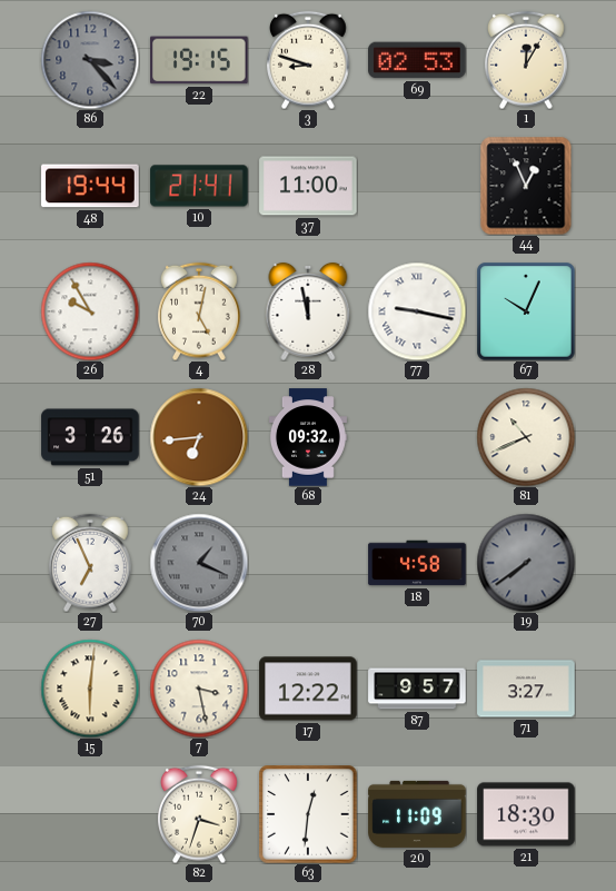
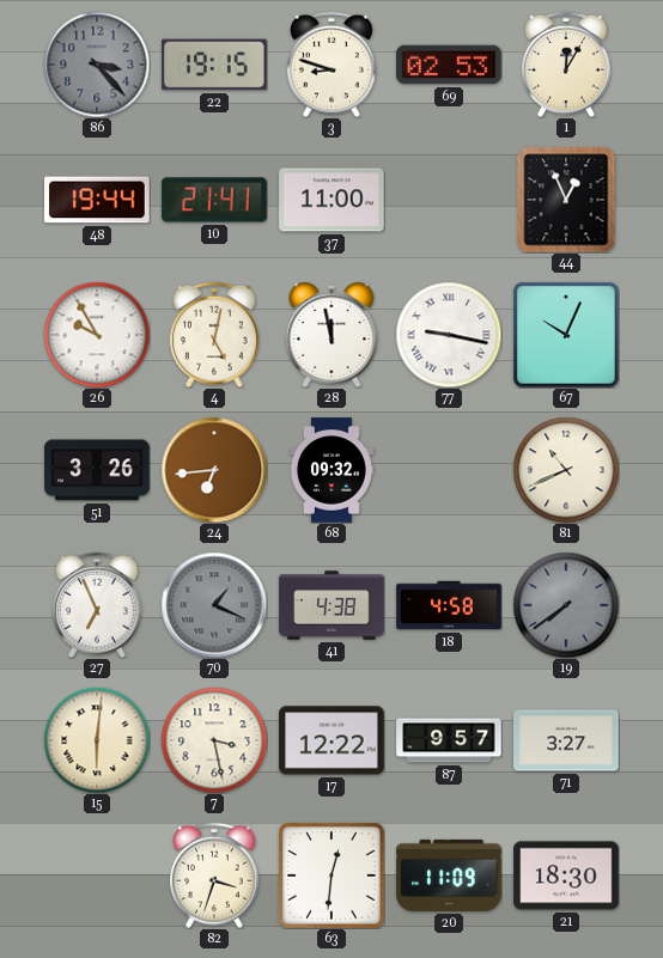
41: none -> 4:38 (331, 605)
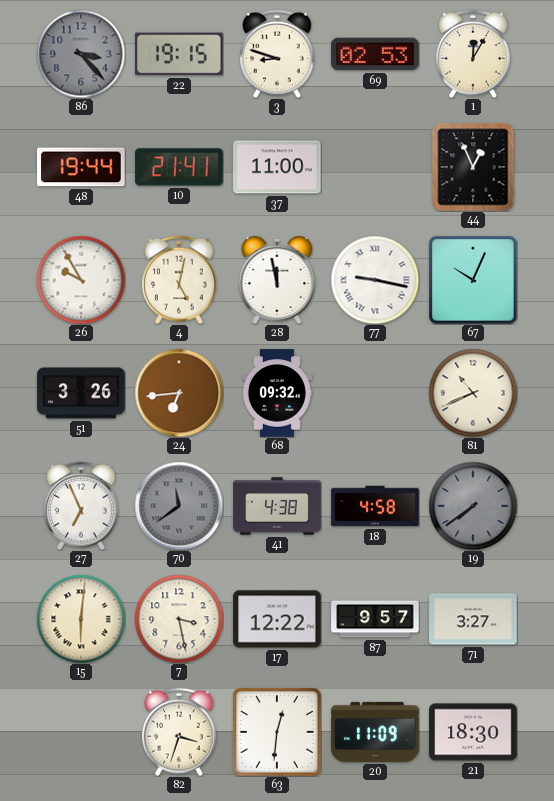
70: 1:19 -> 11:39 (179, 506)
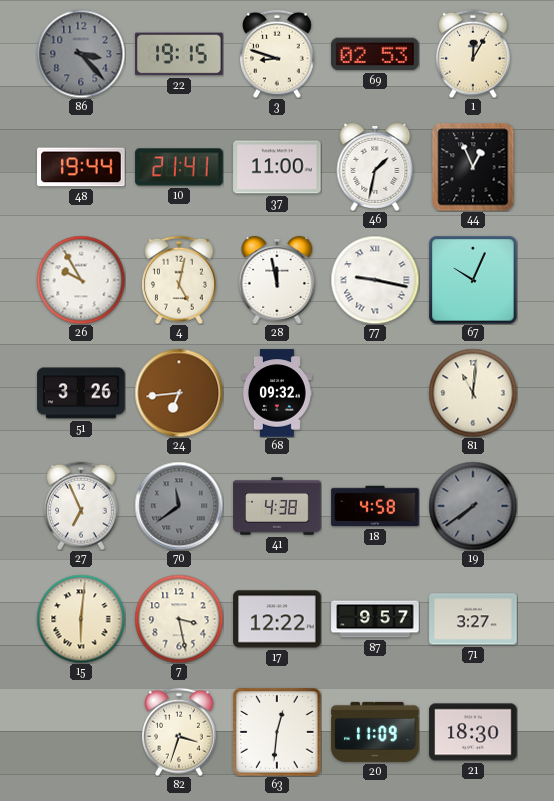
46: none -> 1:32 (375, 167)
81: 10:41 -> 11:01 (473, 393)
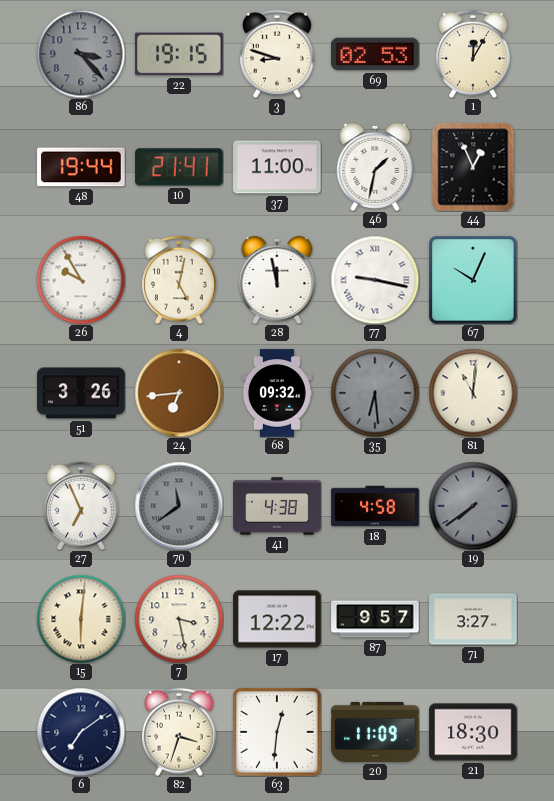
35: none -> 6:29 (375, 393)
6: none -> 7:09 (81, 732)
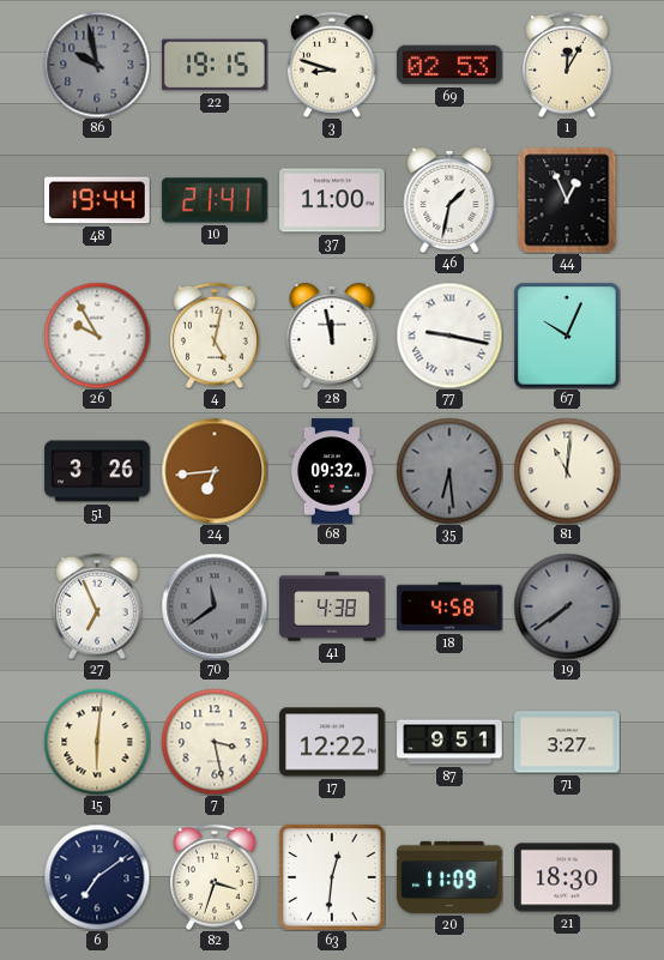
86: 3:23 -> 9:58 (97, 65)
87: 9:57 -> 9:51 (449, 742)
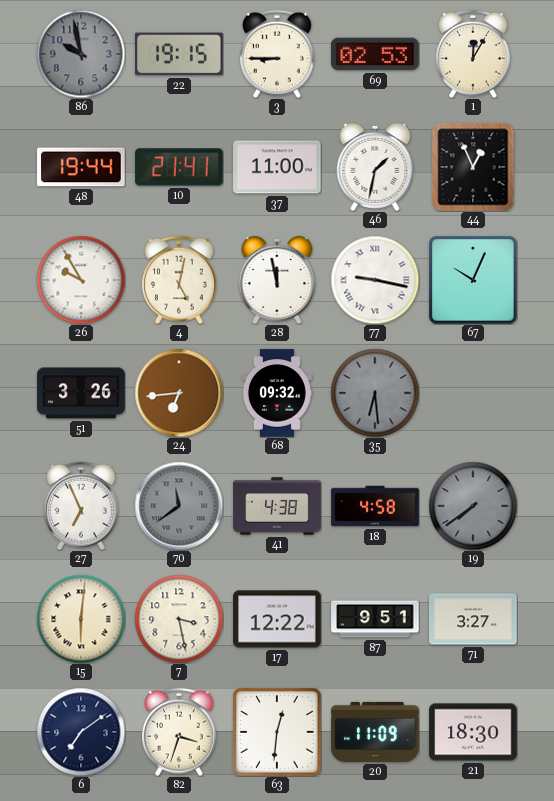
3: 8:48 -> 8:45 (278, 54)
81: 11:01 -> none (567, 471)
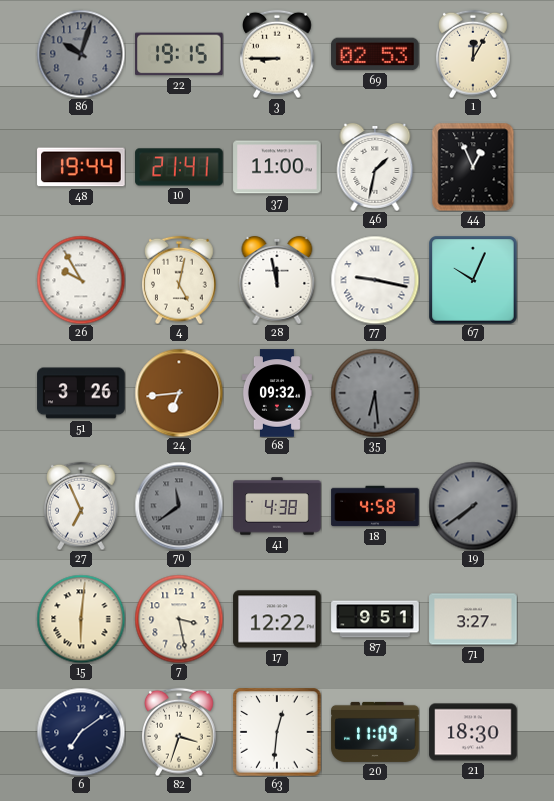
86: 9:58 -> 10:03 (81, 54)
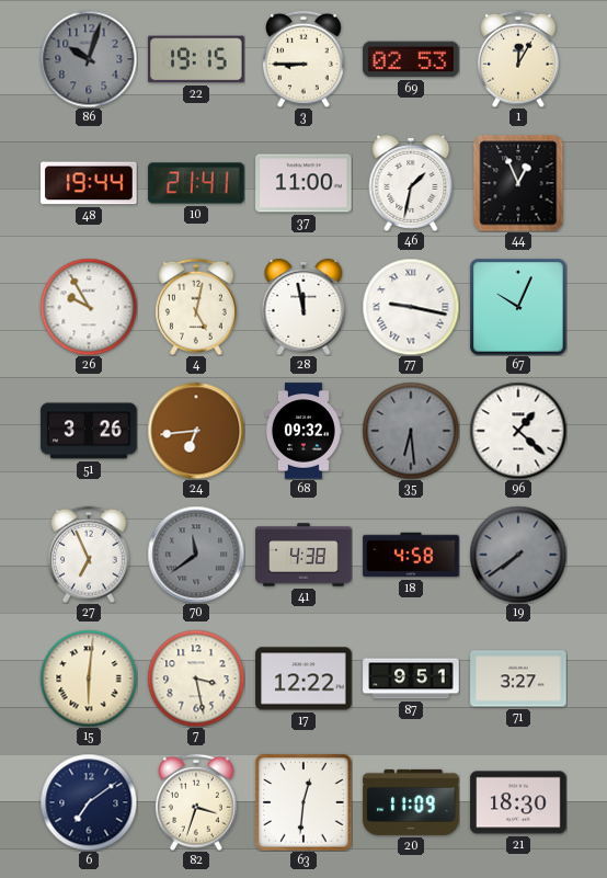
96: none -> 1:22 (518, 431)
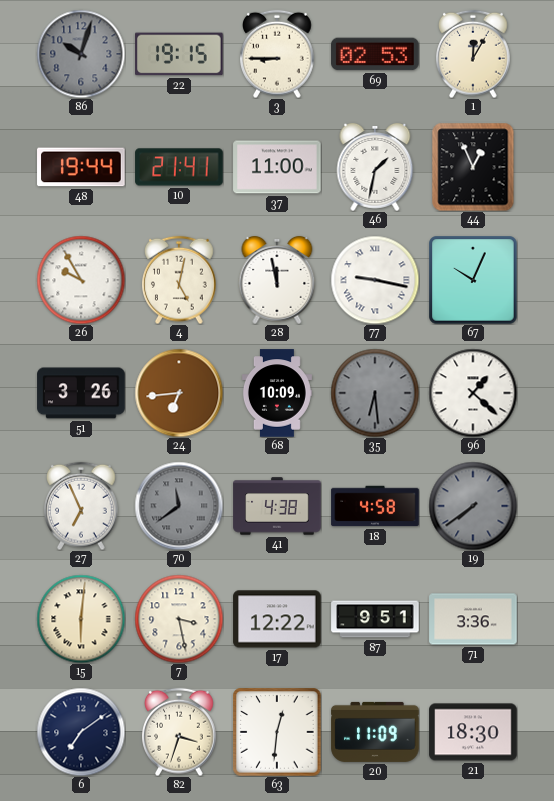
68: 09:32 -> 10:09 (277, 393)
71: 3:27 -> 3:36 (473, 619)
